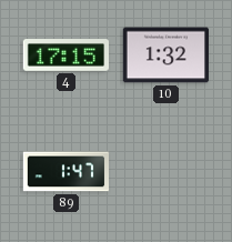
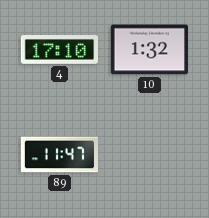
4: 17:15 -> 17:10 (59, 50)
89: 1:47 -> 11:47 (60, 155)
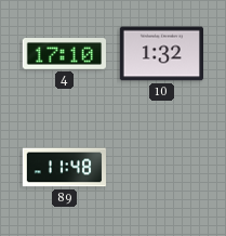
89: 11:47 -> 11:48 (65, 168)
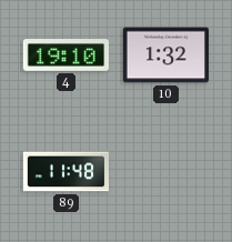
4: 17:10 -> 19:10 (65, 56)
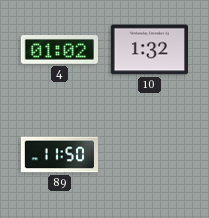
4: 19:10 -> 01:02 (59, 50)
89: 11:48 -> 11:50 (60, 155)
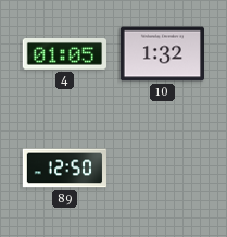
4: 01:02 -> 01:05 (64, 54)
89: 11:50 -> 12:50 (65, 169)
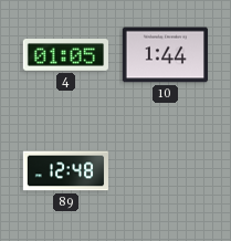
10: 1:32 -> 1:44 (165, 55)
89: 12:50 -> 12:48 (66, 171)
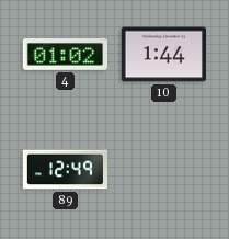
4: 01:05 -> 01:02 (65, 55)
89: 12:48 -> 12:49 (66, 170)
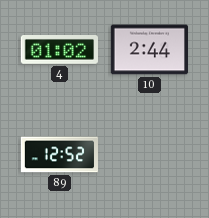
10: 1:44 -> 2:44 (149, 50)
89: 12:49 -> 12:52 (60, 155)
